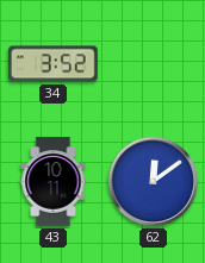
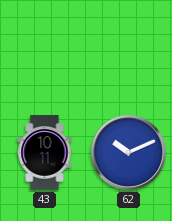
34: 3:52 -> none (54, 64)
62: 12:09 -> 10:11 (128, 152)
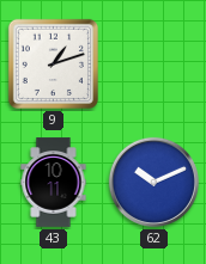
9: none -> 1:12 (53, 63)
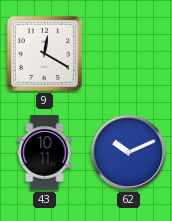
9: 1:12 -> 12:20 (44, 53)
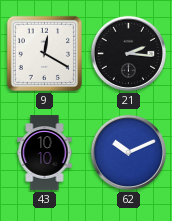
21: none -> 2:16 (128, 53)
43: 10:11 -> 10:10 (45, 153)
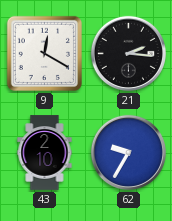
43: 10:10 -> 2:10 (45, 153)
62: 10:11 -> 9:35 (128, 152)
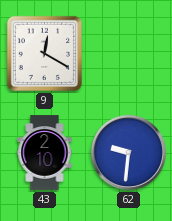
21: 2:16 -> none (128, 53)
62: 9:35 -> 9:31 (128, 152)
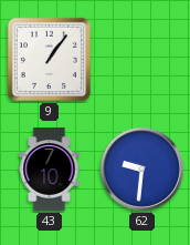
9: 12:20 -> 1:06 (49, 59)
43: 2:10 -> 7:10 (50, 170)
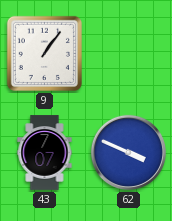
43: 7:10 -> 7:07 (45, 153)
62: 9:31 -> 3:49 (128, 152)
